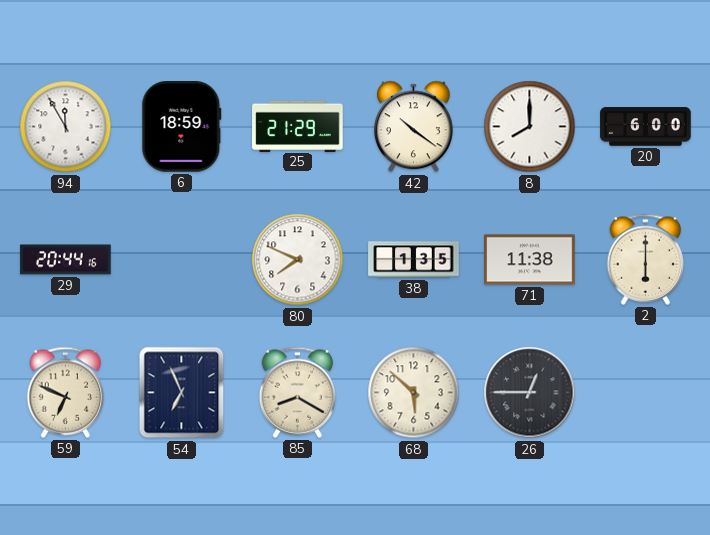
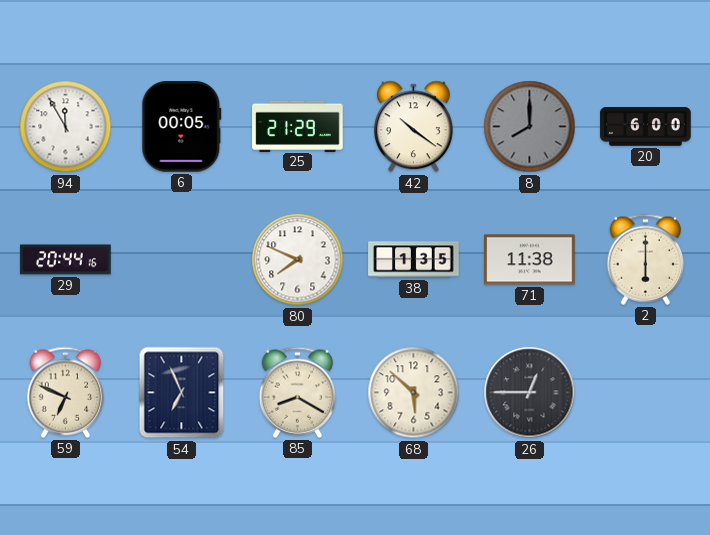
6: 18:59 -> 00:05 (182, 127)
8 dial: white -> grey (530, 127)
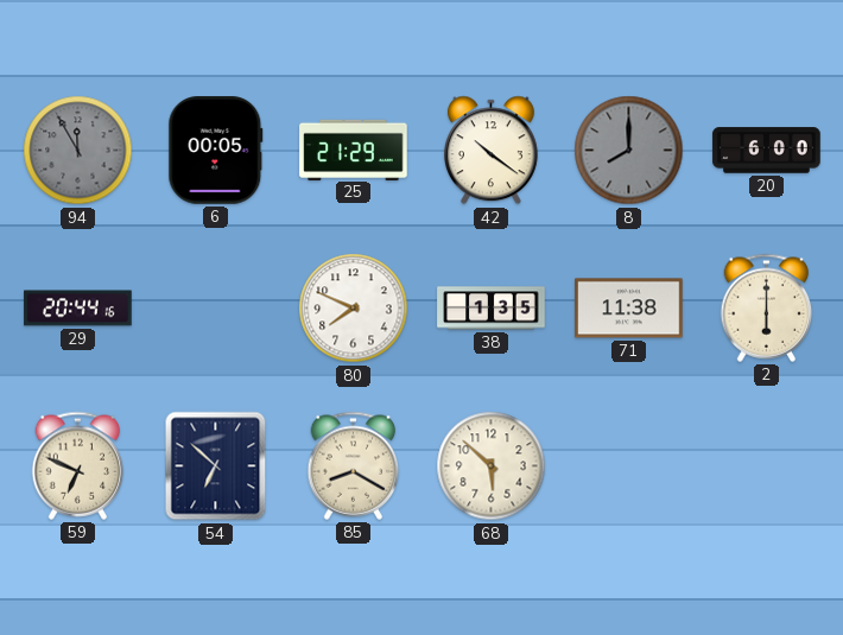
94 dial: white -> grey (78, 151)
54: 6:56 -> 6:52 (216, 466)
26: 12:45 -> none (530, 393)
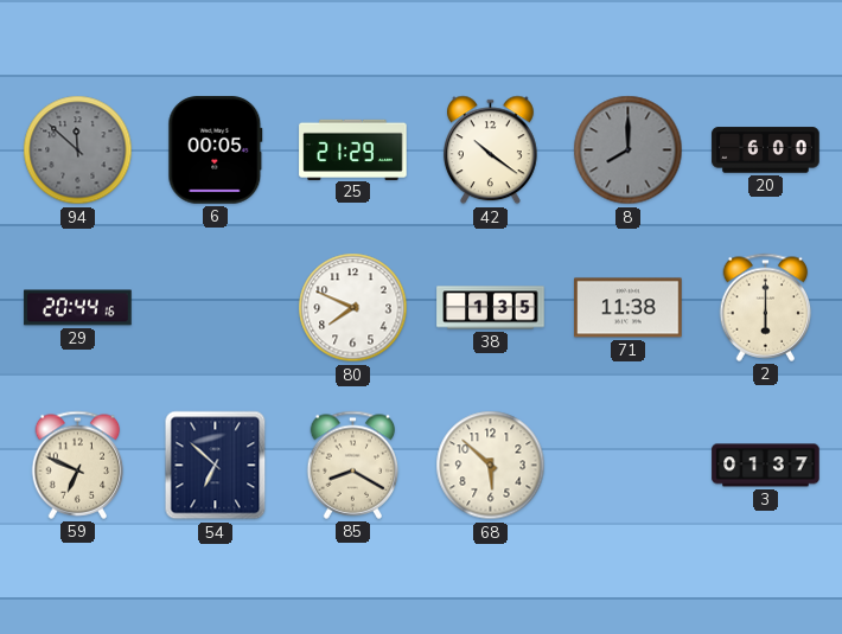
94: 11:55 -> 11:52 (78, 151)
3: none -> 01:37 (766, 466)
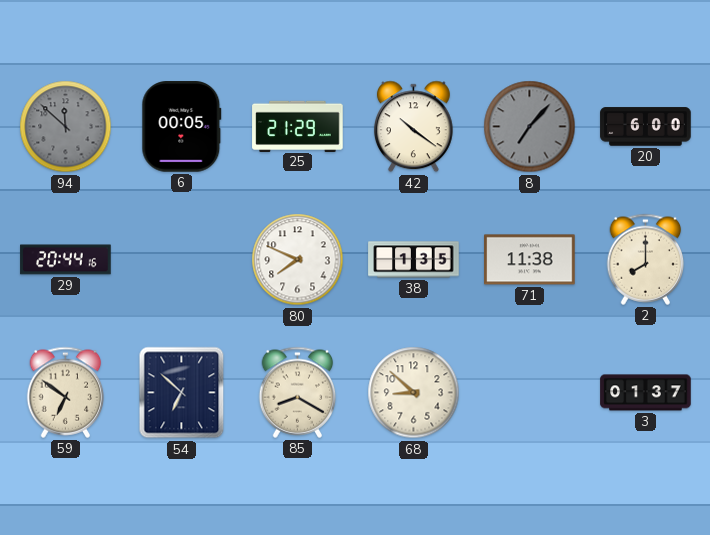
8: 8:00 -> 7:07 (530, 127)
2: 6:00 -> 8:00 (646, 259)
59: 6:49 -> 6:51 (66, 392)
68: 5:52 -> 8:52 (414, 393)
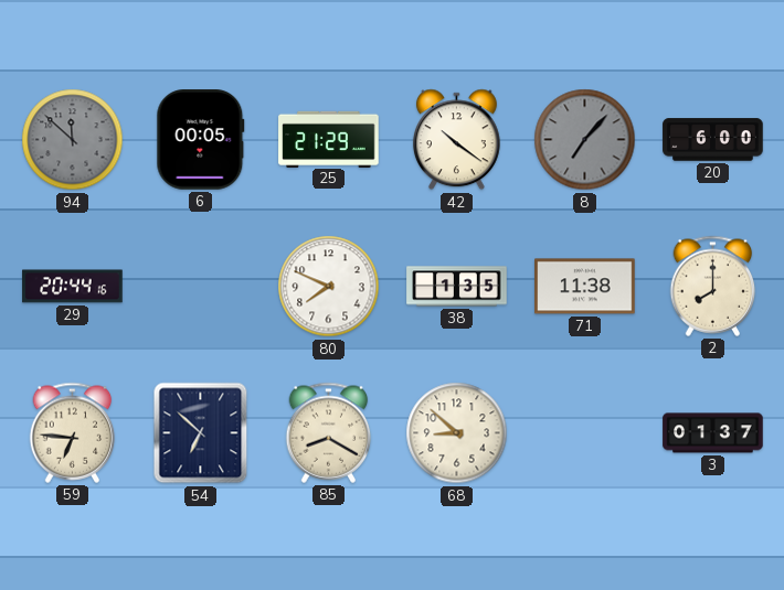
59: 6:51 -> 6:46 (73, 432)
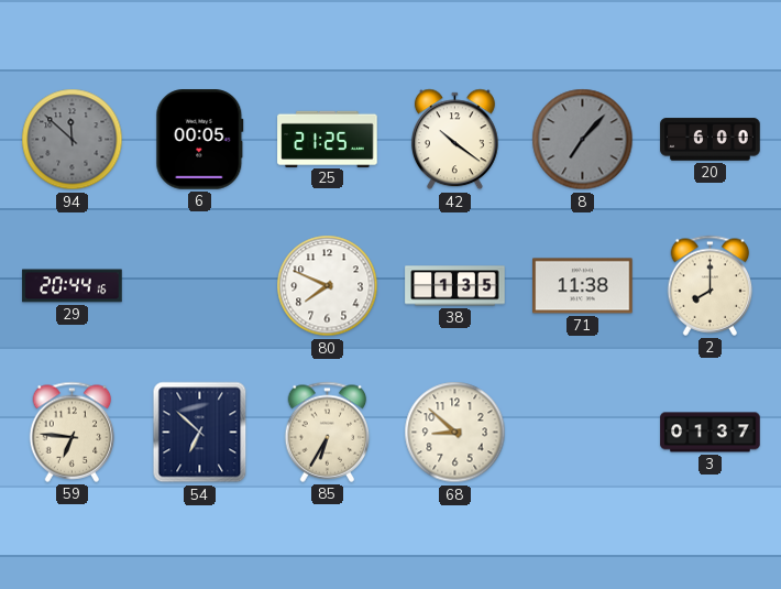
25: 21:29 -> 21:25 (328, 139)
85: 8:20 -> 6:35 (328, 432)
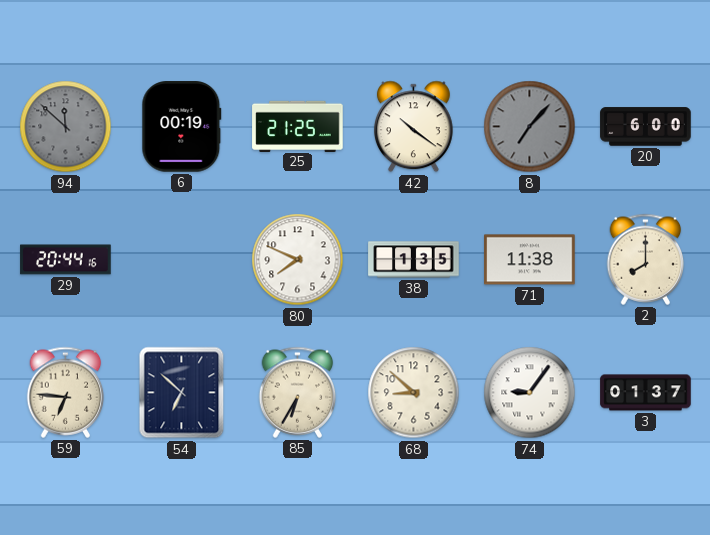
6: 00:05 -> 00:19 (182, 127)
74: none -> 9:06 (530, 393)
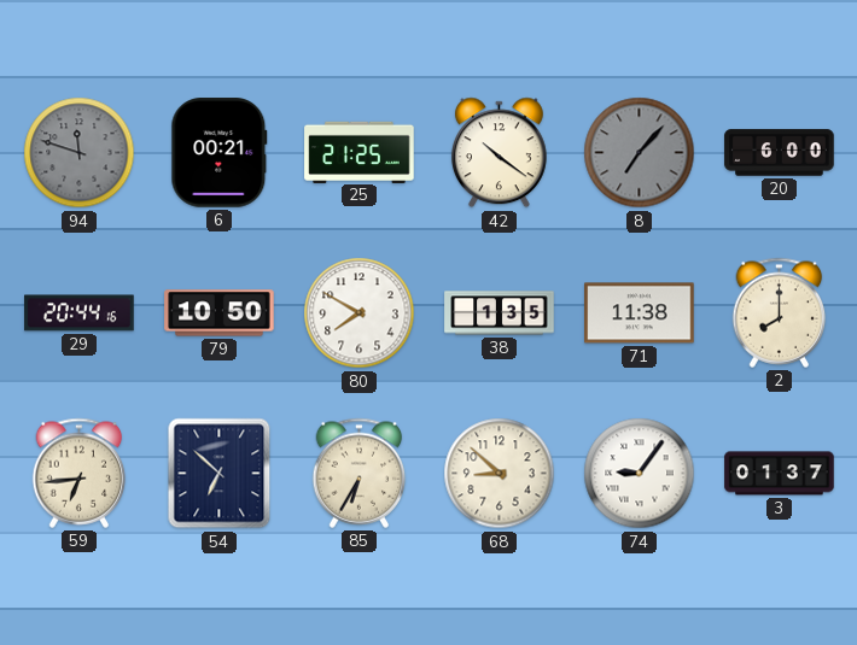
94: 11:52 -> 11:48 (80, 153)
6: 00:19 -> 00:21 (220, 153)
79: none -> 10:50 (220, 313)
80: 7:49 -> 7:50 (360, 313)
59: 6:46 -> 6:44 (80, 473)
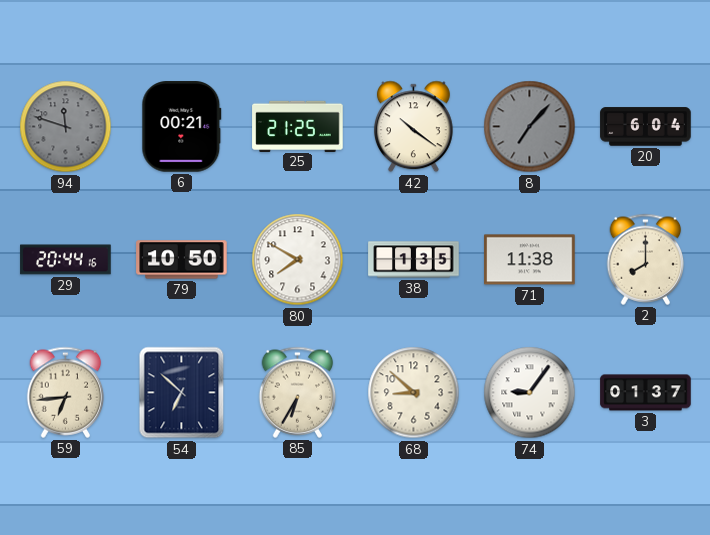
20: 6:00 -> 6:04 (646, 127)
